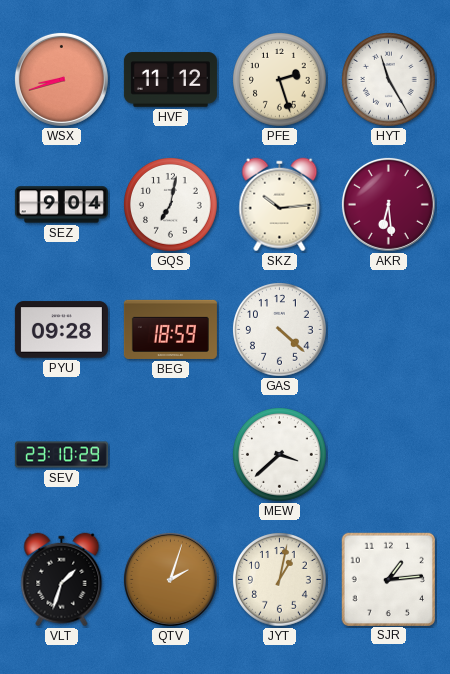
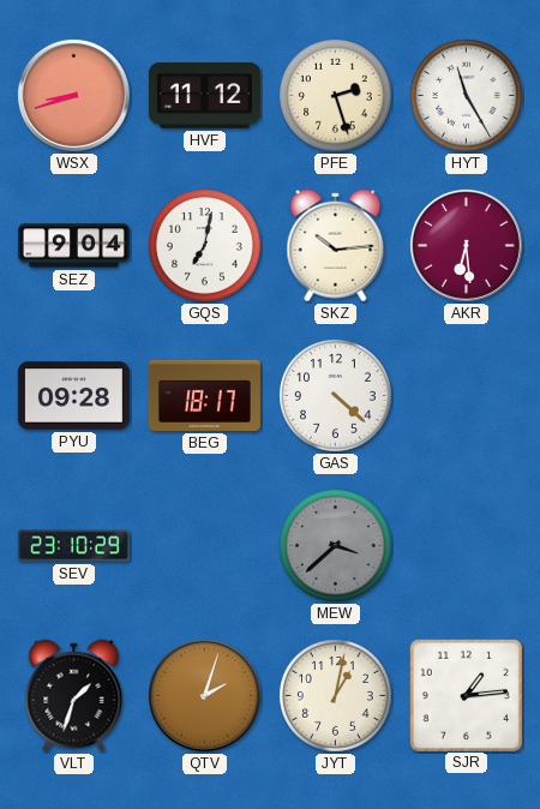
BEG: 18:59 -> 18:17 (204, 395)
MEW dial: white -> grey (336, 546)
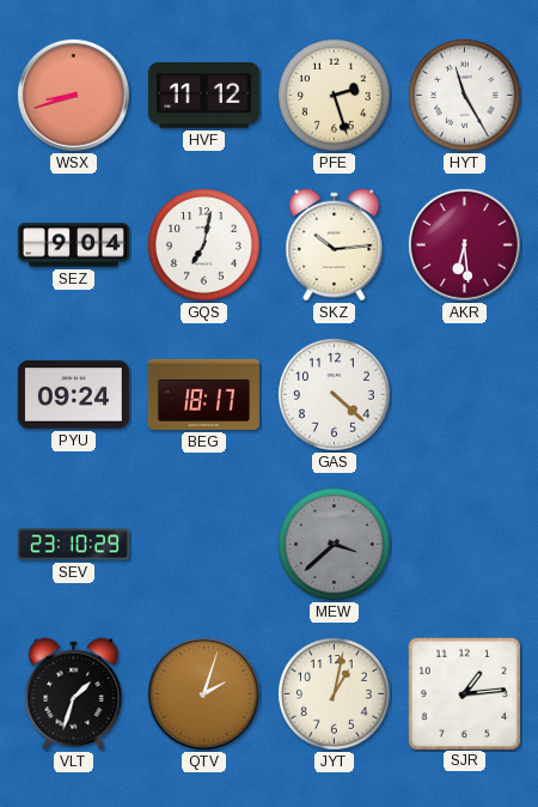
PYU: 09:28 -> 09:24 (73, 395)
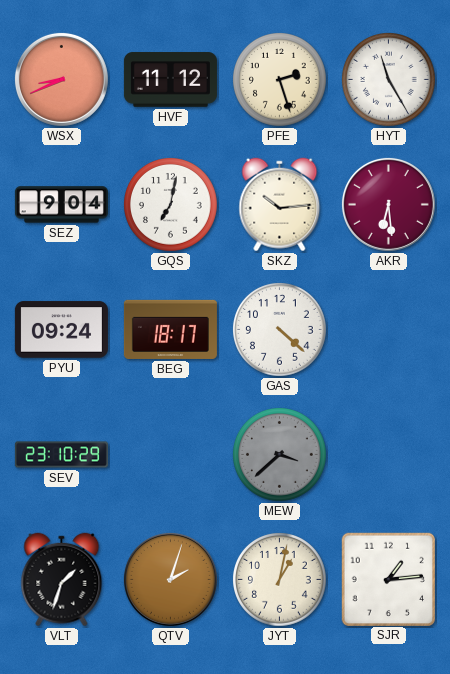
WSX: 8:42 -> 8:41 (61, 79)
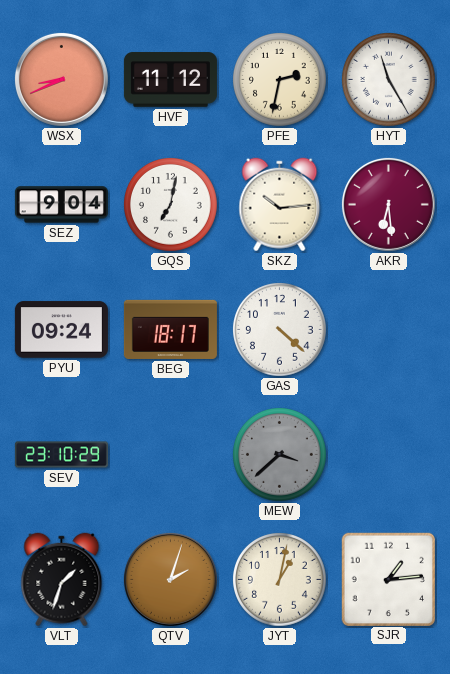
PFE: 2:27 -> 2:32 (280, 80)
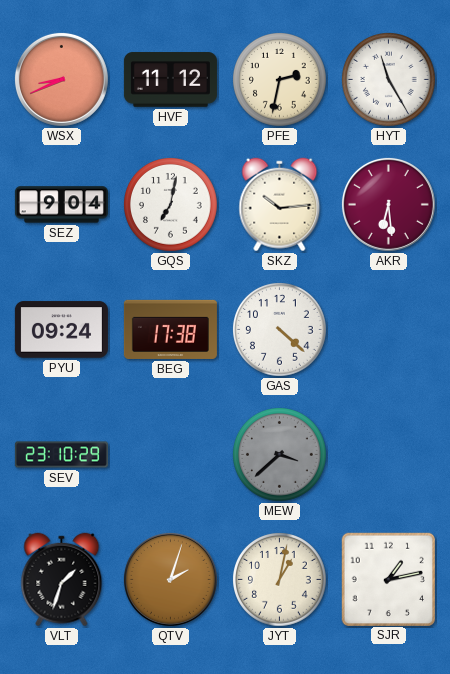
BEG: 18:17 -> 17:38 (170, 329)
SJR: 1:14 -> 1:13 (388, 579)
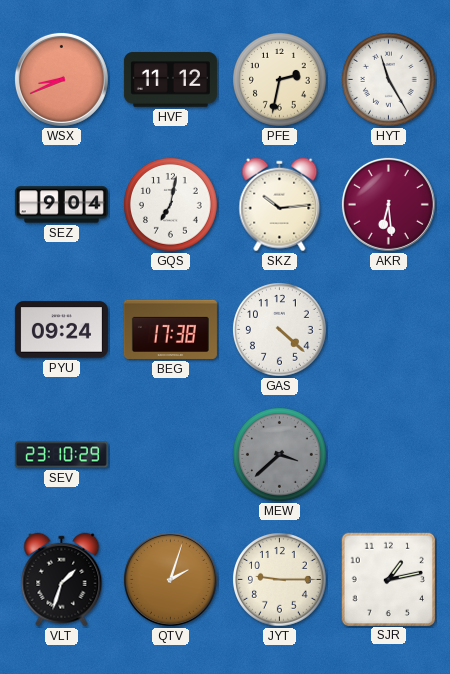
JYT: 1:02 -> 9:15 (280, 580)
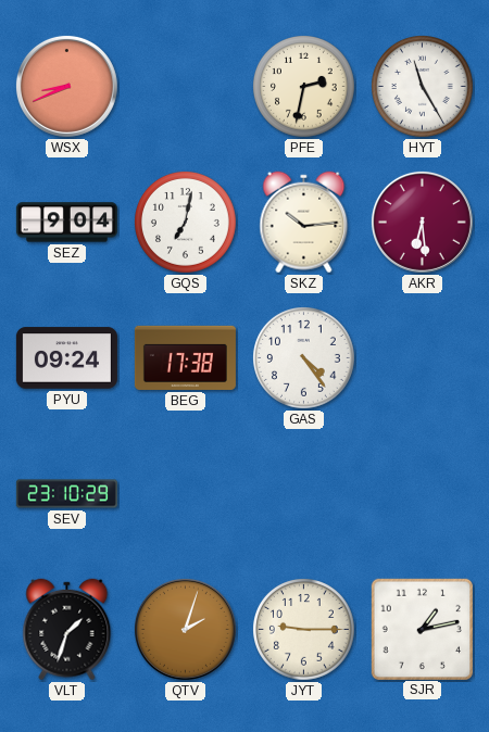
HVF: 11:12 -> none (170, 80)
GAS: 4:22 -> 4:24 (304, 358)
MEW: 3:38 -> none (280, 455)
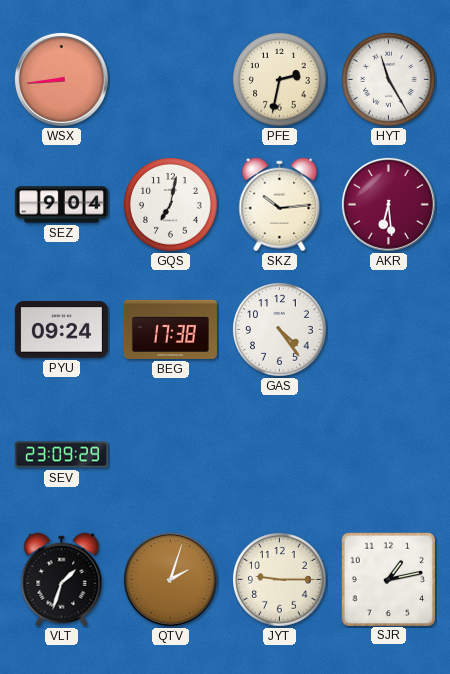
WSX: 8:41 -> 8:44 (61, 79)
SEV: 23:10 -> 23:09 (61, 455)
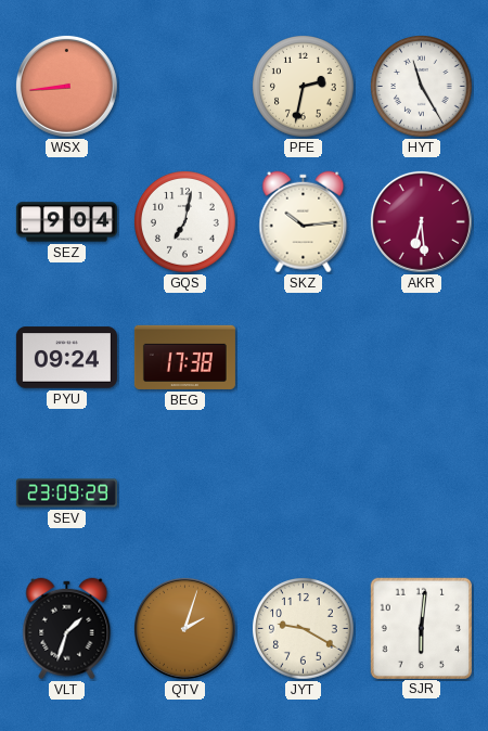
GAS: 4:24 -> none (280, 330)
JYT: 9:15 -> 9:20 (304, 629)
SJR: 1:13 -> 6:01 (421, 628)
